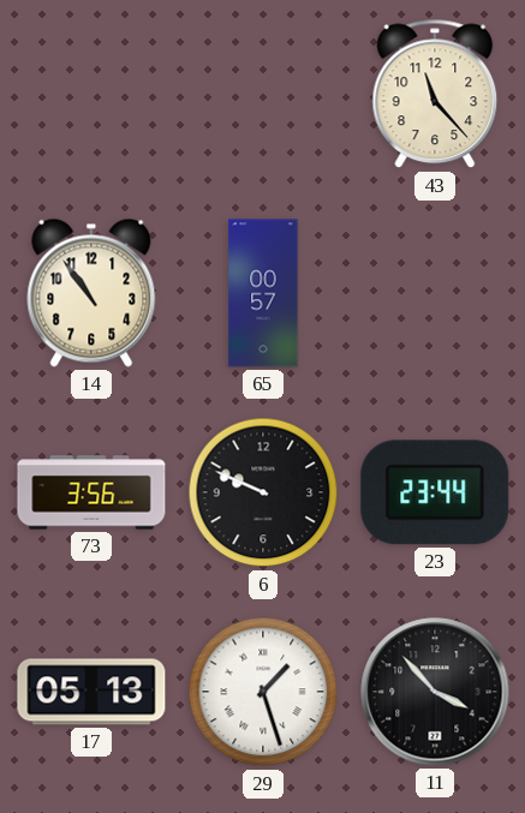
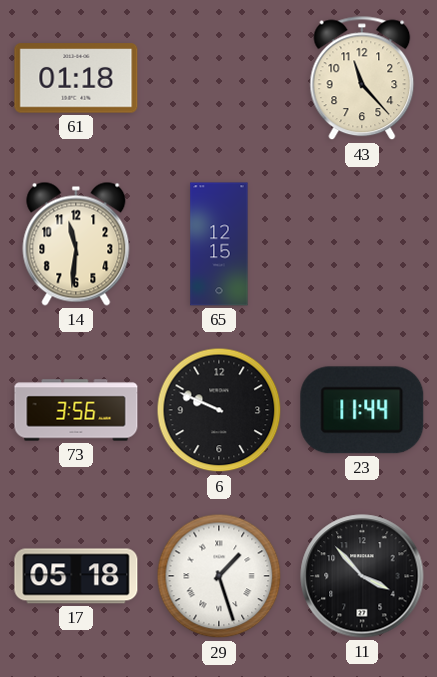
61: none -> 01:18 (76, 78)
14: 10:54 -> 11:31 (76, 244)
65: 00:57 -> 12:15 (219, 244)
23: 23:44 -> 11:44 (362, 410)
17: 05:13 -> 05:18 (76, 576)
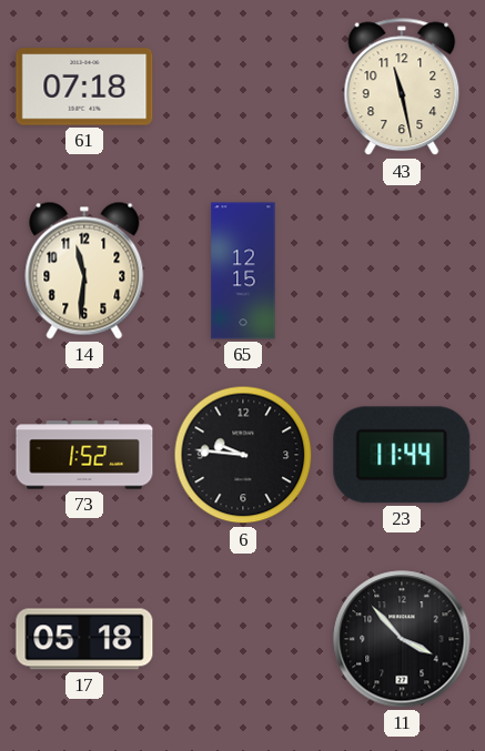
61: 01:18 -> 07:18 (84, 87)
43: 11:23 -> 11:28 (402, 87)
73: 3:56 -> 1:52 (84, 455)
6: 9:49 -> 9:46 (243, 455)
29: 1:27 -> none (219, 576)
